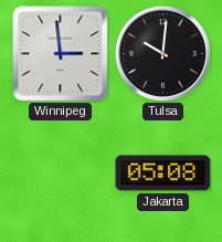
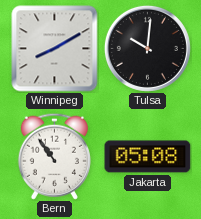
Winnipeg: 2:59 -> 8:10 (55, 49)
Bern: none -> 10:54 (54, 156)
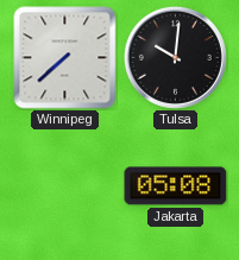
Winnipeg: 8:10 -> 7:38 (65, 58)
Bern: 10:54 -> none (54, 156)
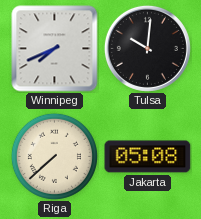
Winnipeg: 7:38 -> 7:41 (55, 49)
Riga: none -> 7:38 (54, 156)
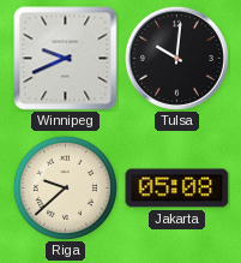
Winnipeg: 7:41 -> 9:41 (66, 59)
Riga: 7:38 -> 9:38 (65, 187)
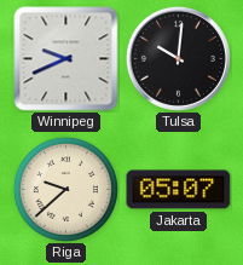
Jakarta: 05:08 -> 05:07 (179, 190)
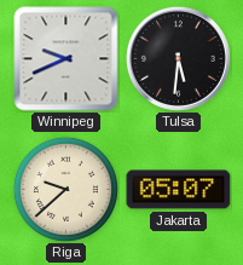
Tulsa: 10:01 -> 5:31 (178, 58)
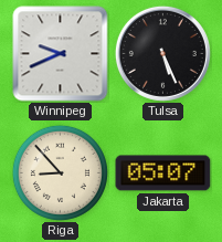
Tulsa: 5:31 -> 5:26 (162, 53)
Riga: 9:38 -> 8:53 (60, 172)
